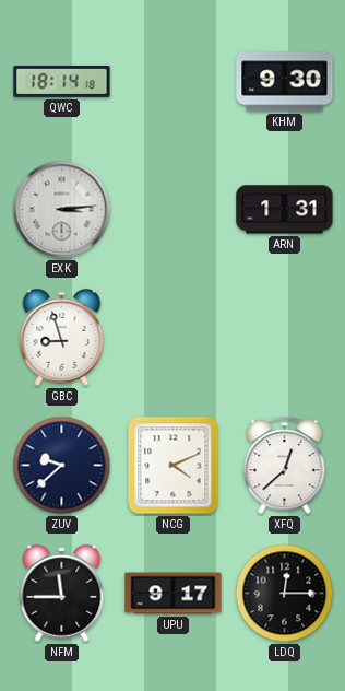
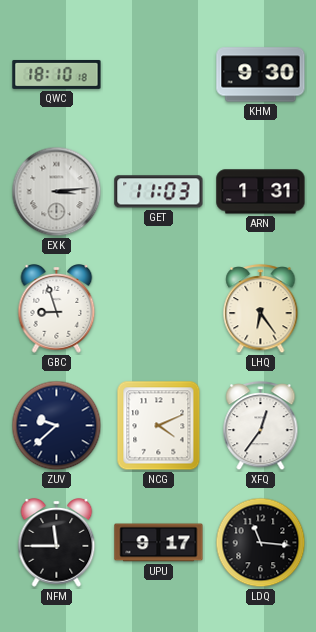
QWC: 18:14 -> 18:10 (57, 74)
GET: none -> 11:03 (159, 192)
LHQ: none -> 6:24 (261, 310)
XFQ: 12:38 -> 12:36 (261, 427)
LDQ: 12:15 -> 11:16 (261, 543)
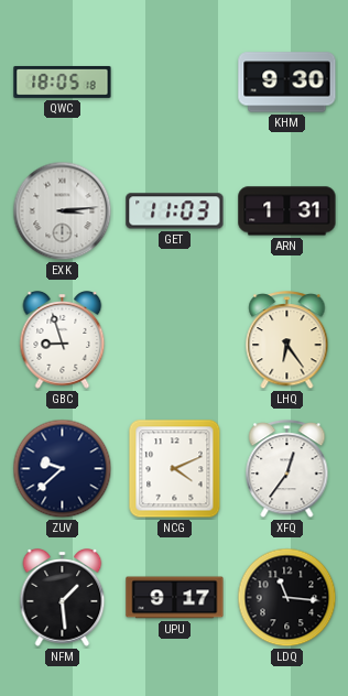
QWC: 18:10 -> 18:05 (63, 81)
NFM: 11:45 -> 1:29 (63, 598)
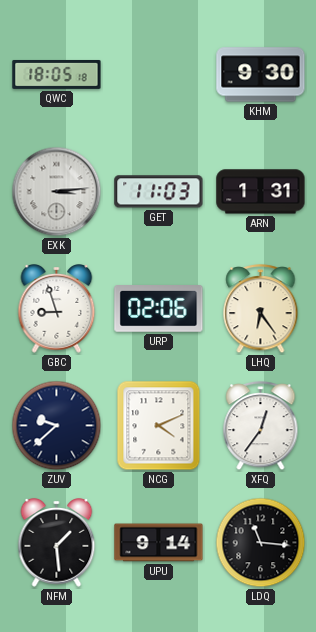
URP: none -> 02:06 (159, 309)
UPU: 9:17 -> 9:14 (159, 543)
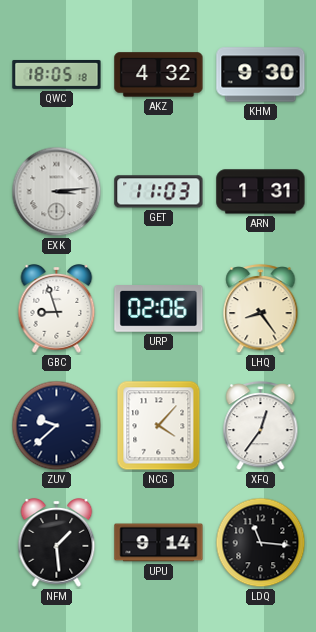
AKZ: none -> 4:32 (159, 75)
LHQ: 6:24 -> 8:24 (261, 310)
NCG: 4:11 -> 4:07 (159, 426)
